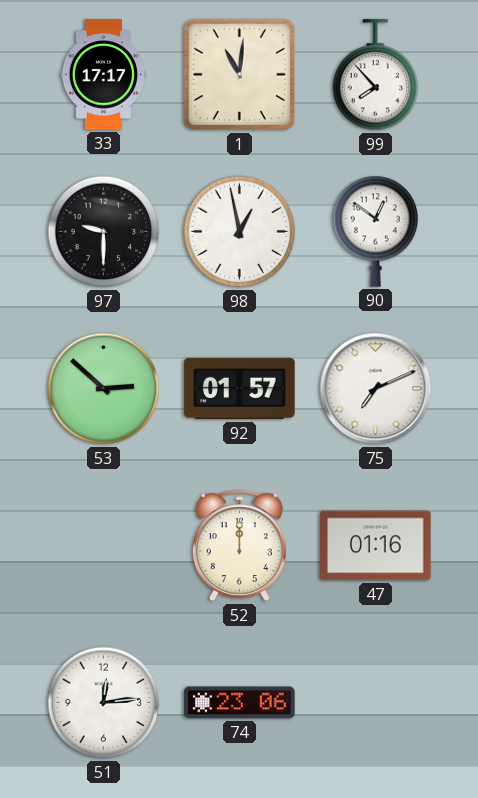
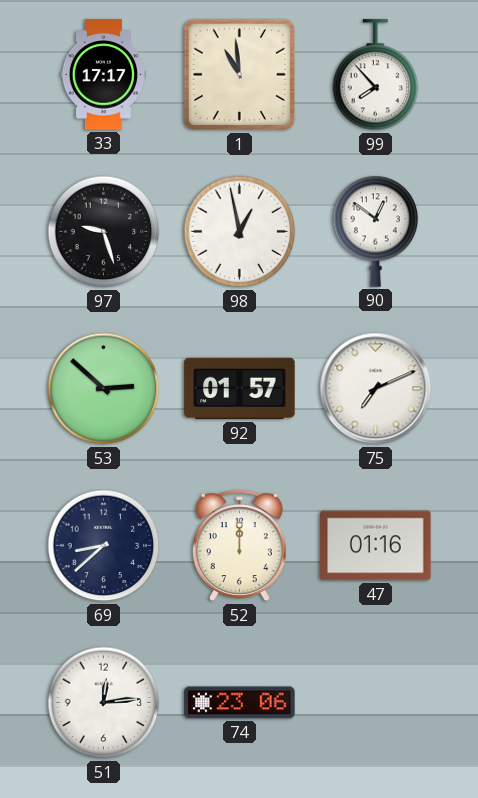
1: 11:01 -> 10:59 (240, 75)
97: 9:30 -> 9:27 (104, 232)
69: none -> 8:38 (104, 546)
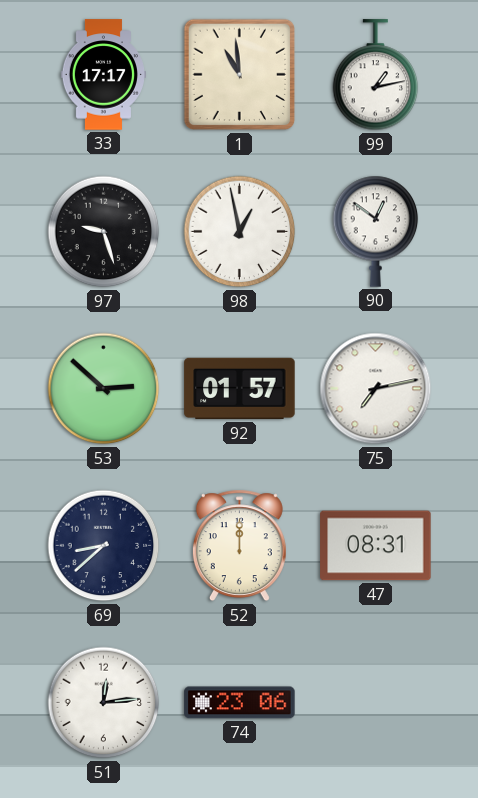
99: 7:53 -> 1:13 (376, 75)
75: 7:11 -> 7:13 (376, 389)
47: 01:16 -> 08:31 (376, 546)
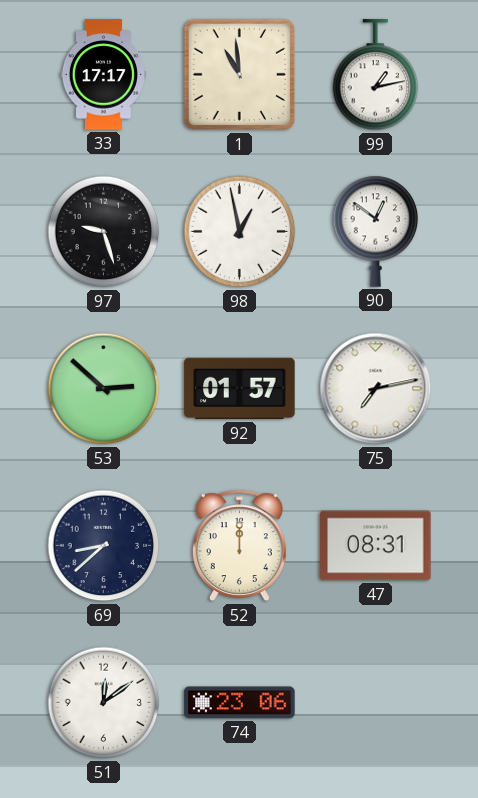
51: 12:14 -> 12:09 (104, 703)
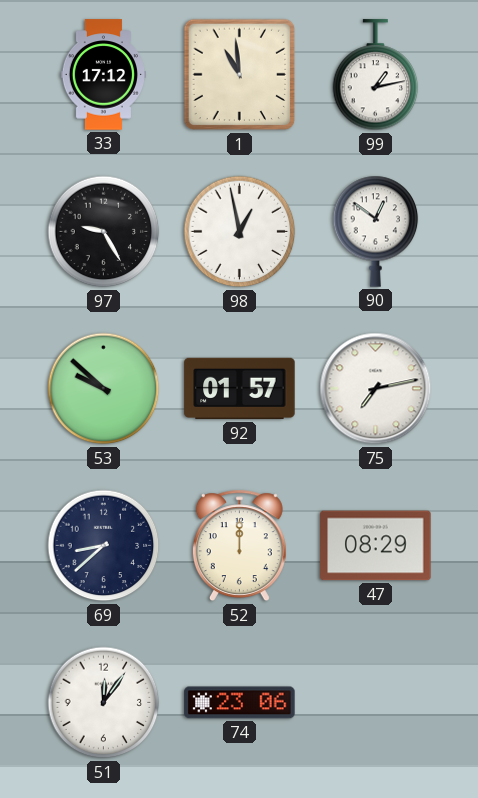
33: 17:17 -> 17:12 (103, 75)
97: 9:27 -> 9:25 (104, 232)
53: 2:52 -> 9:52 (104, 389)
47: 08:31 -> 08:29 (376, 546)
51: 12:09 -> 12:06 (104, 703)
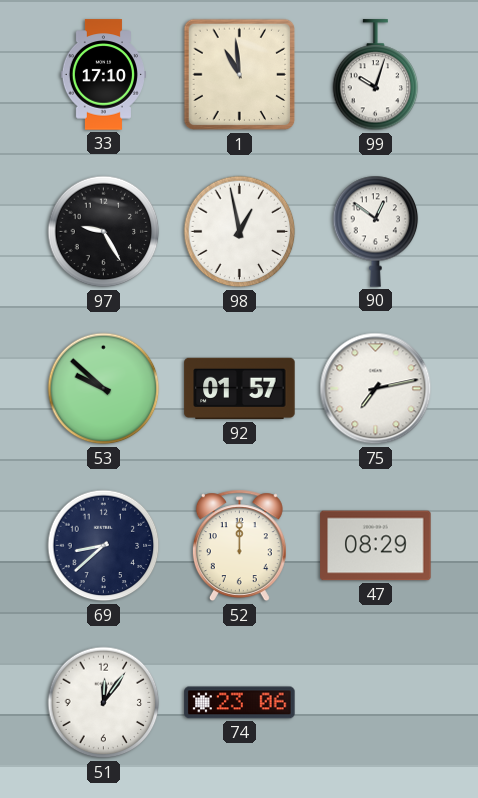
33: 17:12 -> 17:10 (103, 75)
99: 1:13 -> 10:03 (376, 75)
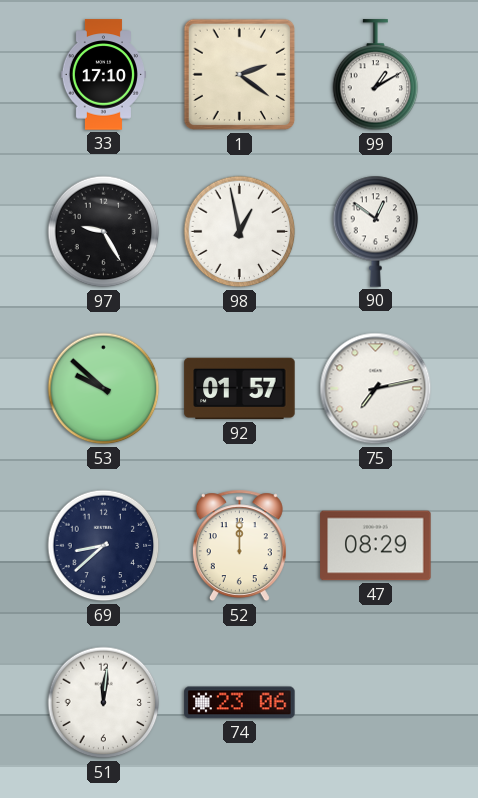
1: 10:59 -> 2:21 (240, 75)
99: 10:03 -> 1:10 (376, 75)
51: 12:06 -> 12:01 (104, 703)
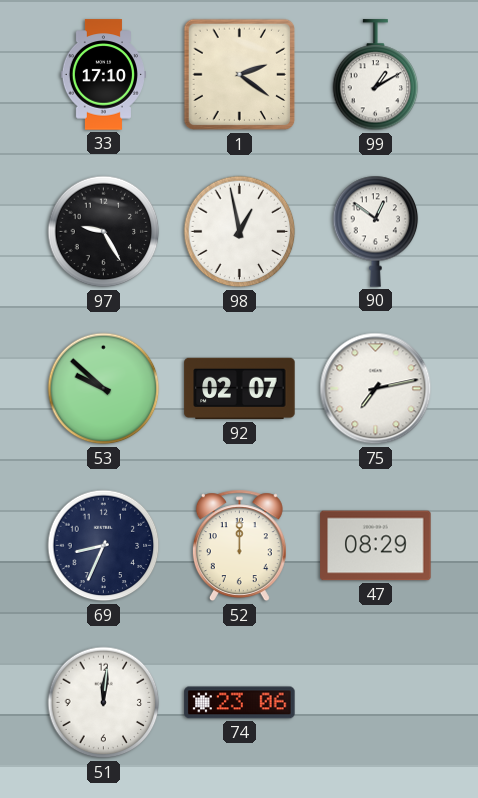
92: 01:57 -> 02:07 (240, 389)
69: 8:38 -> 8:34 (104, 546)
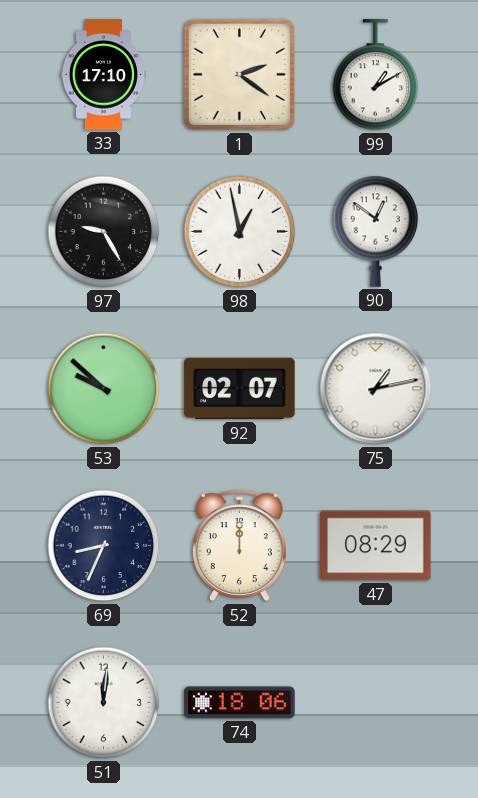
75: 7:13 -> 1:13 (376, 389)
74: 23:06 -> 18:06 (240, 703)
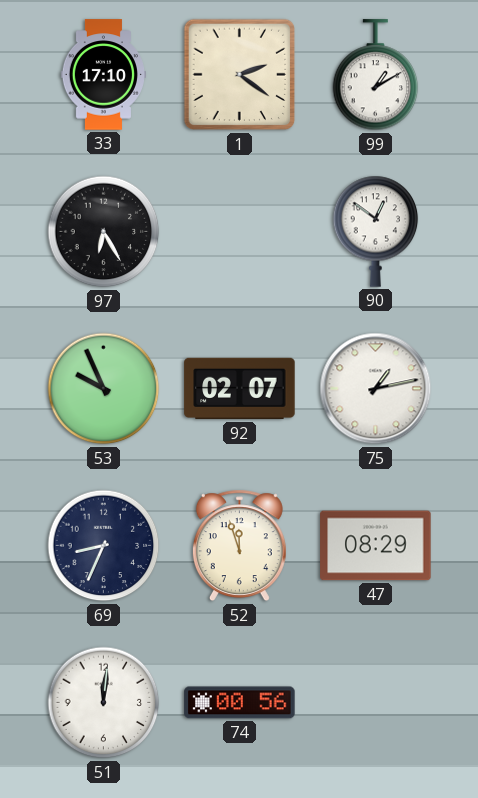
97: 9:25 -> 6:25 (104, 232)
98: 12:58 -> none (240, 232)
53: 9:52 -> 9:56 (104, 389)
52: 12:00 -> 11:57 (239, 546)
74: 18:06 -> 00:56 (240, 703)
